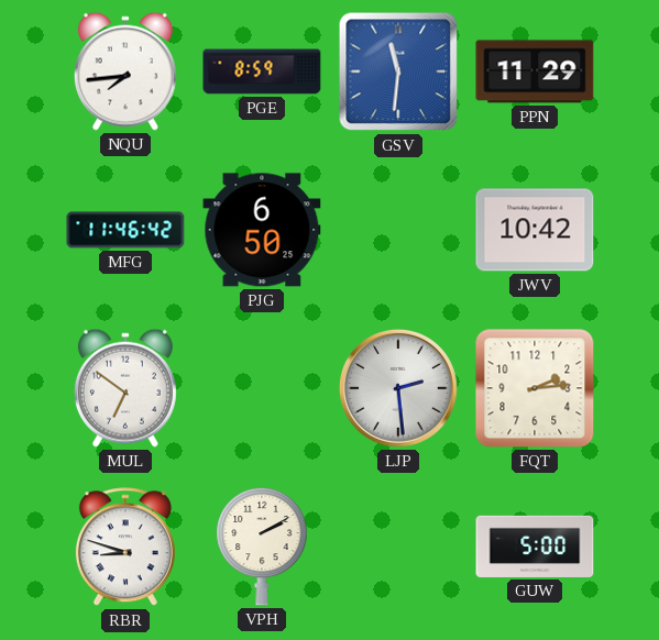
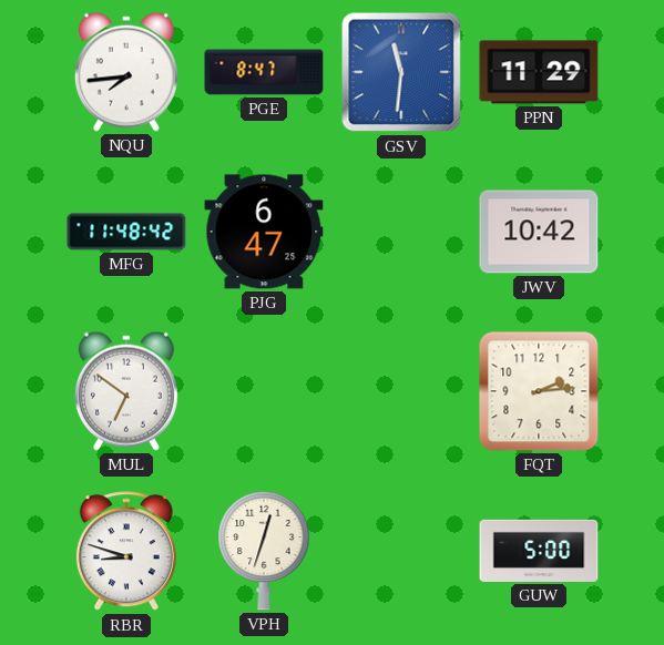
PGE: 8:59 -> 8:47 (264, 72)
MFG: 11:46 -> 11:48 (126, 232)
PJG: 6:50 -> 6:47 (264, 232)
LJP: 2:29 -> none (398, 388)
VPH: 2:10 -> 12:33 (264, 551)
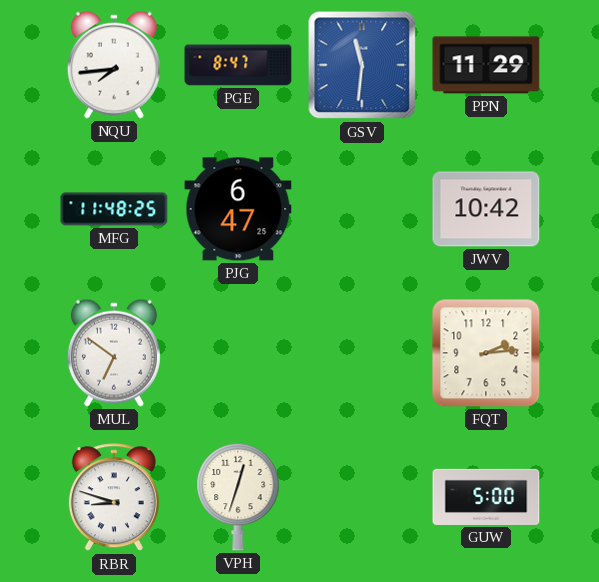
MFG: 11:48:42 -> 11:48:25 (114, 209)
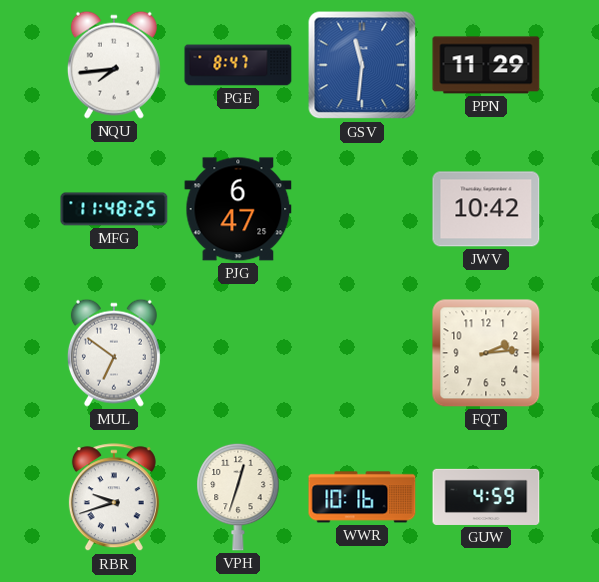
RBR: 8:48 -> 9:42 (114, 498)
WWR: none -> 10:16 (362, 497)
GUW: 5:00 -> 4:59 (486, 497)
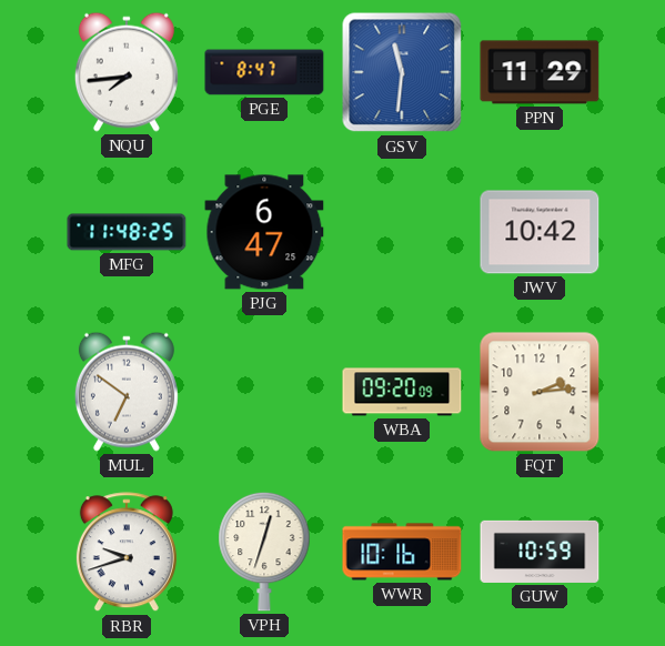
WBA: none -> 09:20 (402, 392)
GUW: 4:59 -> 10:59 (540, 552)
